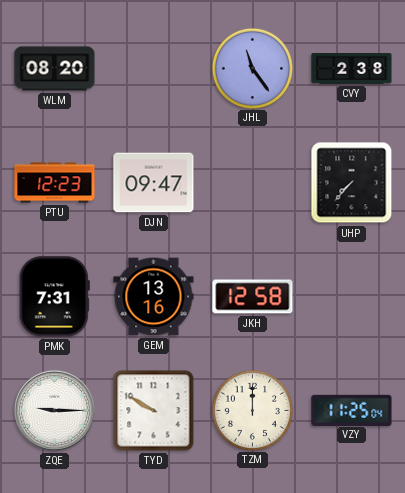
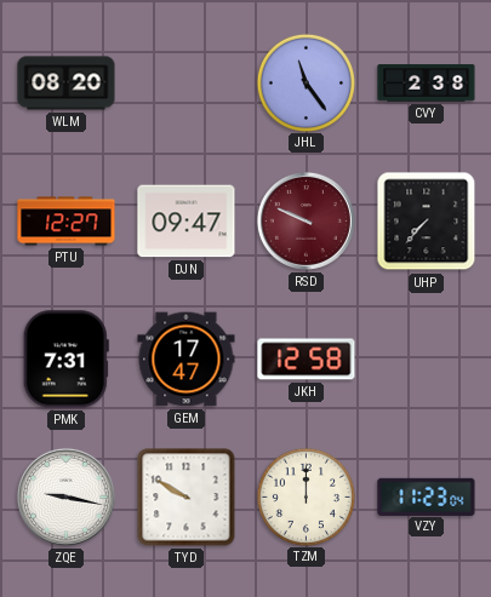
PTU: 12:23 -> 12:27 (67, 222)
RSD: none -> 9:49 (306, 220)
GEM: 13:16 -> 17:47 (187, 360)
ZQE: 9:15 -> 9:17 (65, 496)
VZY: 11:25 -> 11:23 (427, 496)
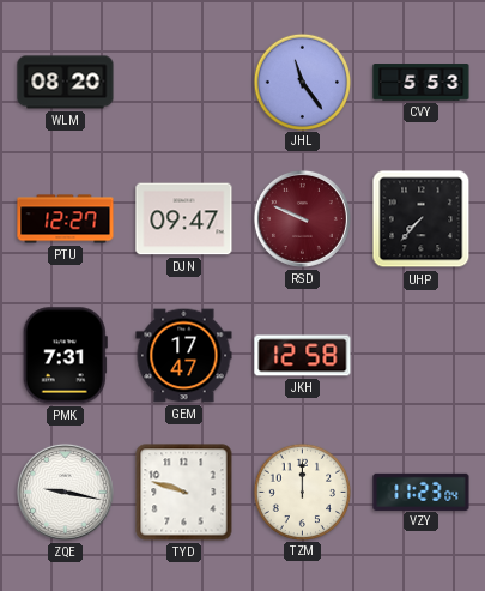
CVY: 2:38 -> 5:53 (422, 83)
TYD: 9:50 -> 9:48 (184, 493)
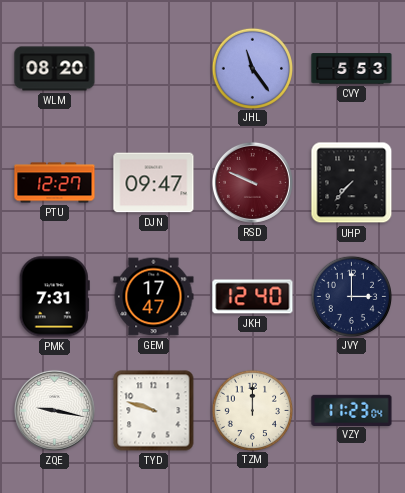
JKH: 12:58 -> 12:40 (253, 297)
JVY: none -> 3:00 (351, 296)
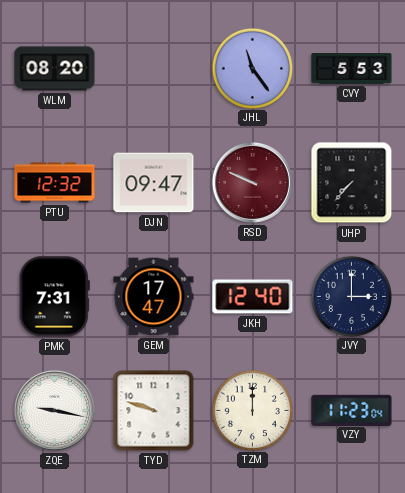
PTU: 12:27 -> 12:32 (55, 183)
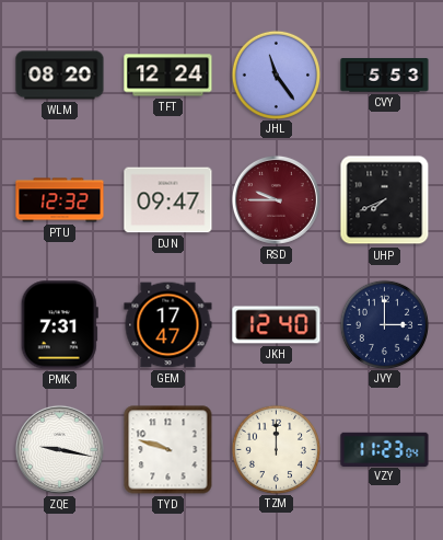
TFT: none -> 12:24 (168, 76)
RSD: 9:49 -> 9:45 (276, 199)
UHP: 7:37 -> 7:41 (385, 200)
